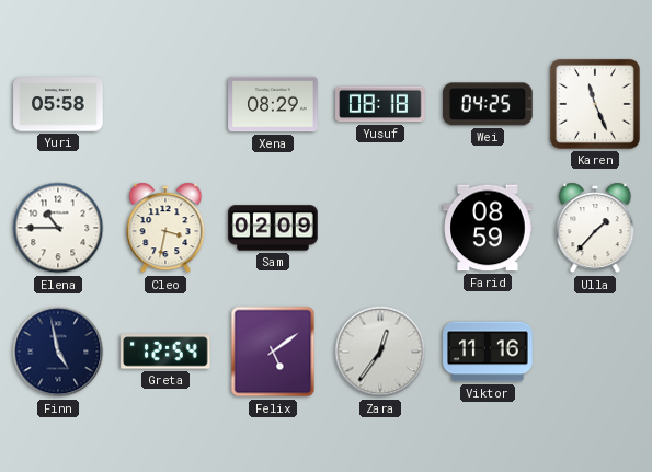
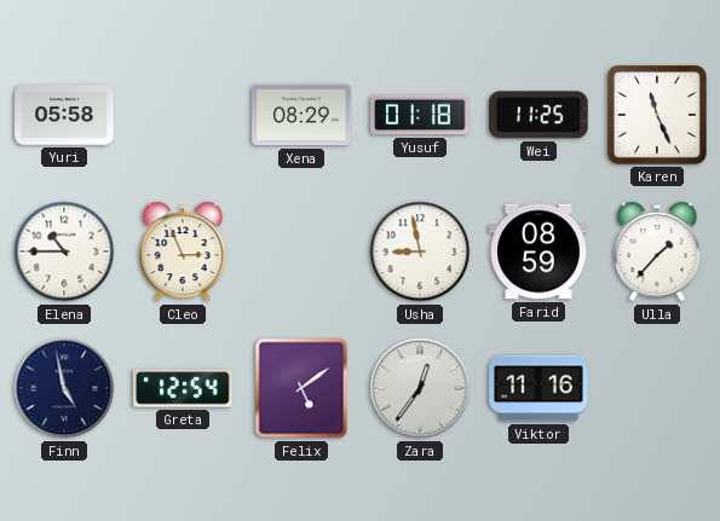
Yusuf: 08:18 -> 01:18 (420, 115)
Wei: 04:25 -> 11:25 (540, 115)
Cleo: 3:32 -> 2:56 (183, 251)
Sam: 02:09 -> none (273, 228)
Usha: none -> 8:58 (420, 251)
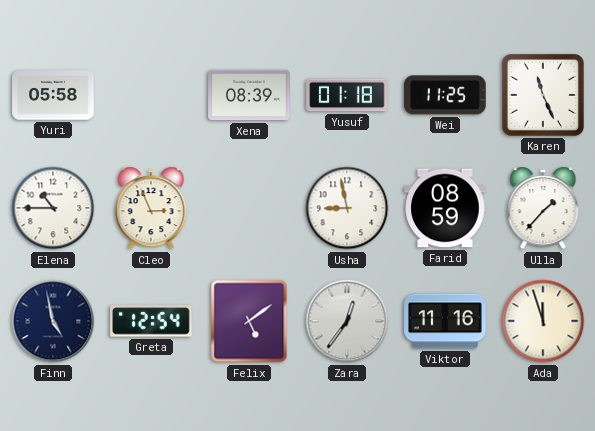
Xena: 08:29 -> 08:39 (249, 95)
Ada: none -> 11:57 (543, 321)
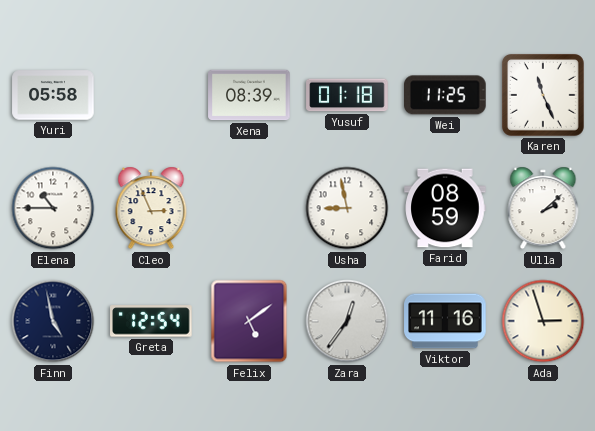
Ulla: 1:37 -> 2:08 (543, 208)
Ada: 11:57 -> 2:57 (543, 321)
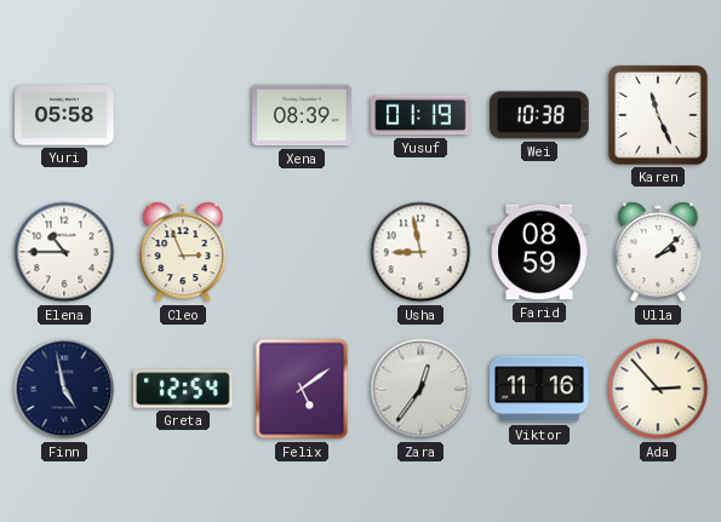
Yusuf: 01:18 -> 01:19 (420, 115)
Wei: 11:25 -> 10:38 (540, 115)
Ada: 2:57 -> 2:53 (658, 389)
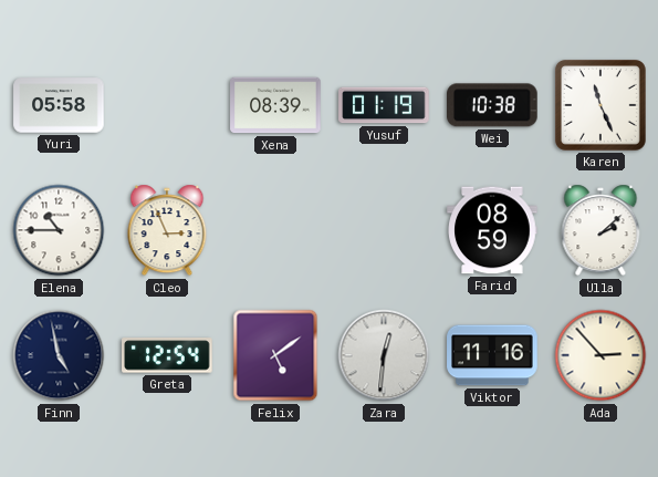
Usha: 8:58 -> none (420, 252)
Zara: 12:36 -> 12:31 (384, 355)
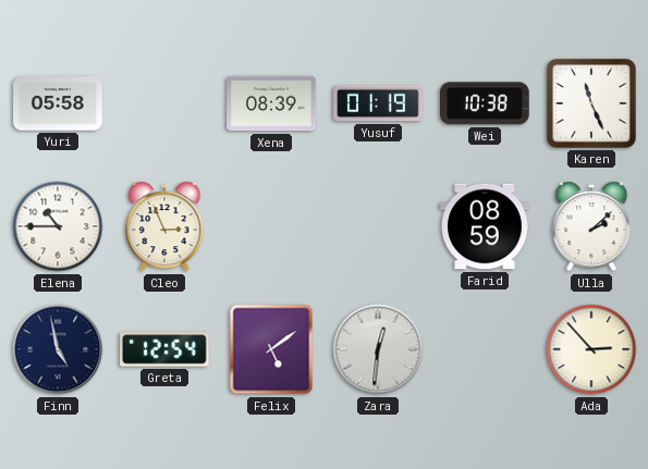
Viktor: 11:16 -> none (492, 355)
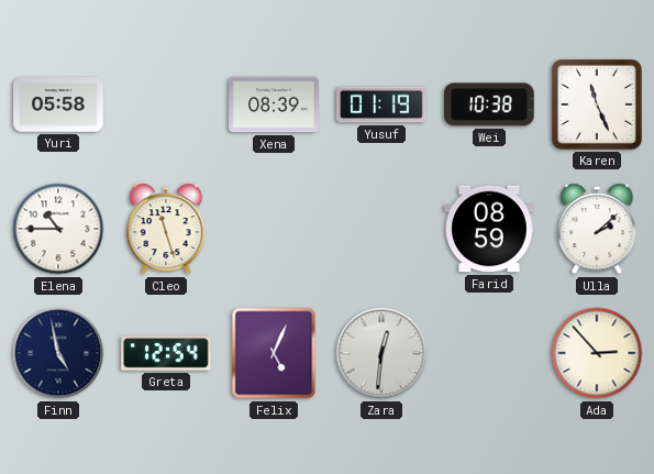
Cleo: 2:56 -> 11:27 (166, 229)
Felix: 5:09 -> 5:04 (274, 353)
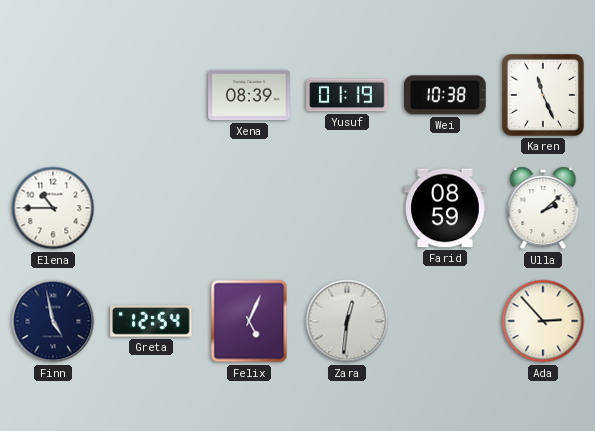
Yuri: 05:58 -> none (58, 104)
Cleo: 11:27 -> none (166, 229)
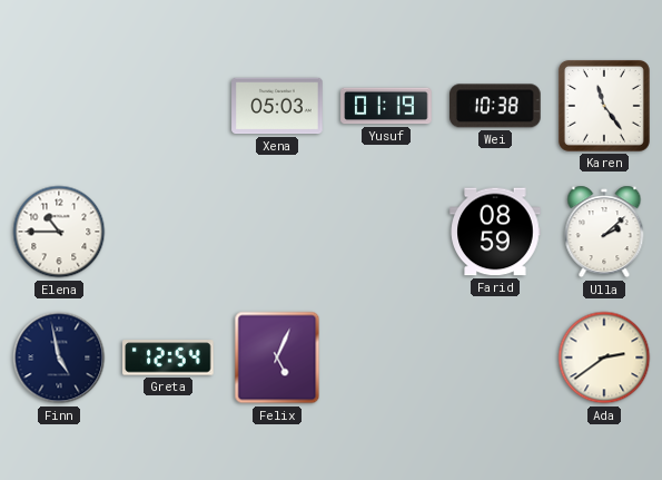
Xena: 08:39 -> 05:03 (277, 106)
Karen: 11:26 -> 11:24 (604, 106)
Zara: 12:31 -> none (347, 321)
Ada: 2:53 -> 2:39 (604, 357)
